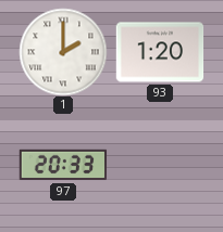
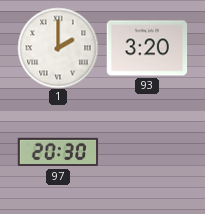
93: 1:20 -> 3:20 (147, 48)
97: 20:33 -> 20:30 (58, 152)
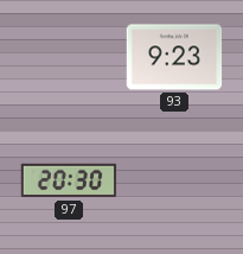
1: 2:00 -> none (58, 48)
93: 3:20 -> 9:23 (174, 57)
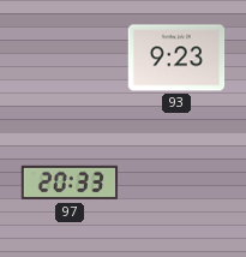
97: 20:30 -> 20:33 (70, 183)
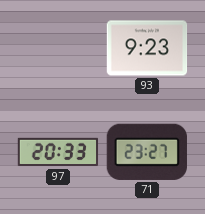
71: none -> 23:27 (147, 152)
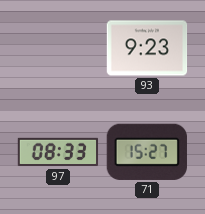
97: 20:33 -> 08:33 (58, 152)
71: 23:27 -> 15:27 (147, 152)
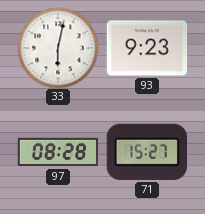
33: none -> 6:02 (58, 48)
97: 08:33 -> 08:28 (58, 152)
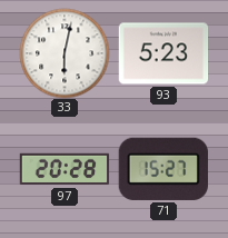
93: 9:23 -> 5:23 (163, 53)
97: 08:28 -> 20:28 (65, 169)
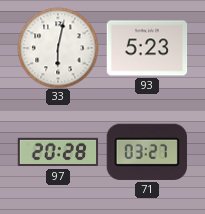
71: 15:27 -> 03:27 (147, 152)
